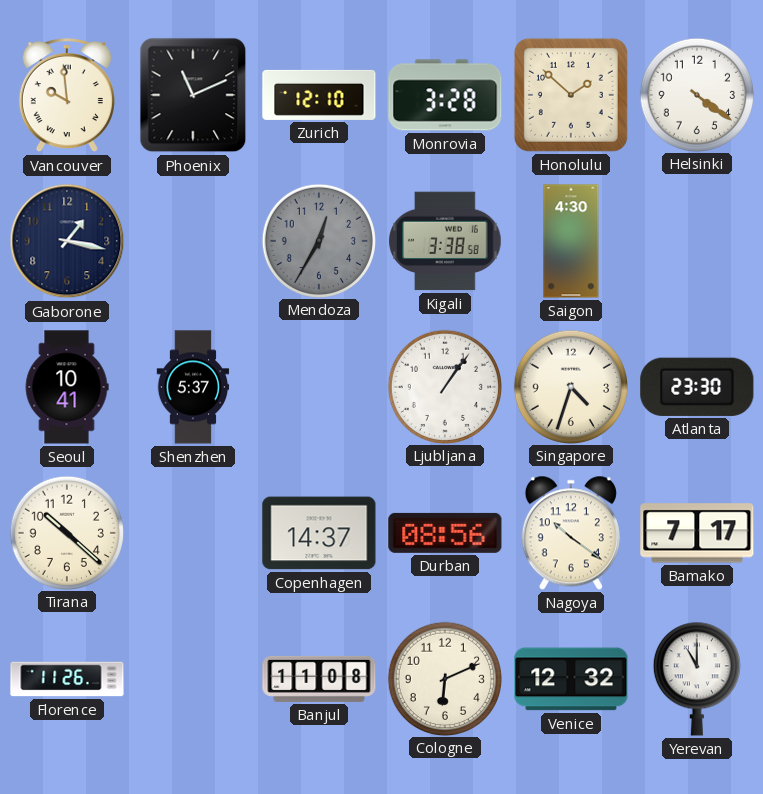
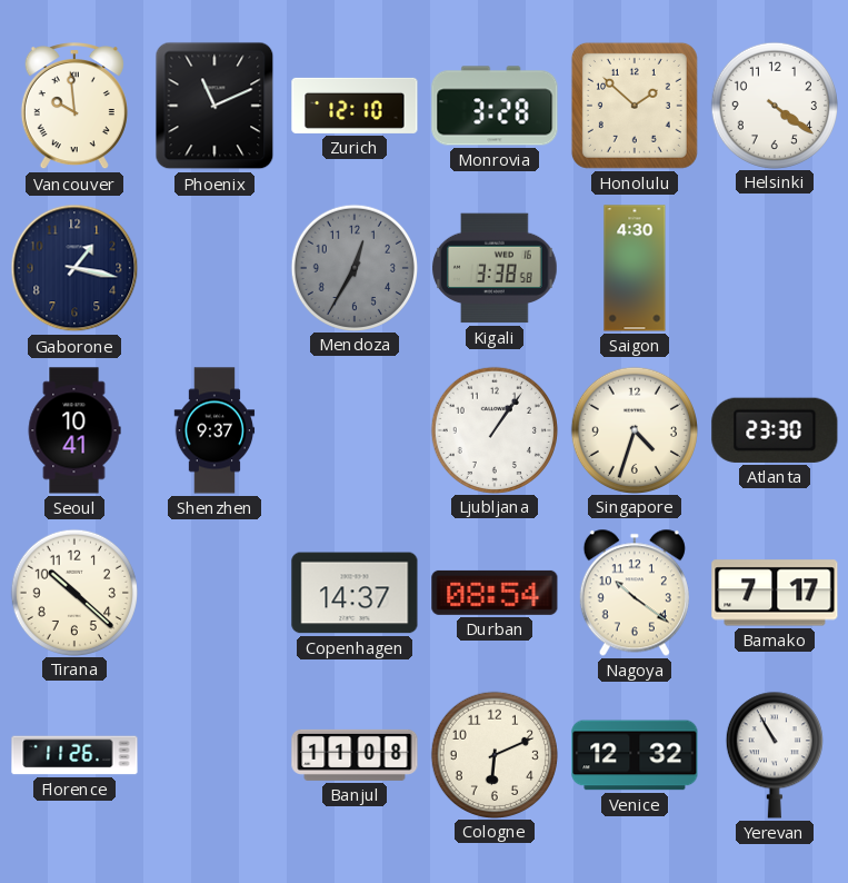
Shenzhen: 5:37 -> 9:37 (215, 430)
Durban: 08:56 -> 08:54 (495, 593)
Yerevan: 11:00 -> 10:55 (775, 755)
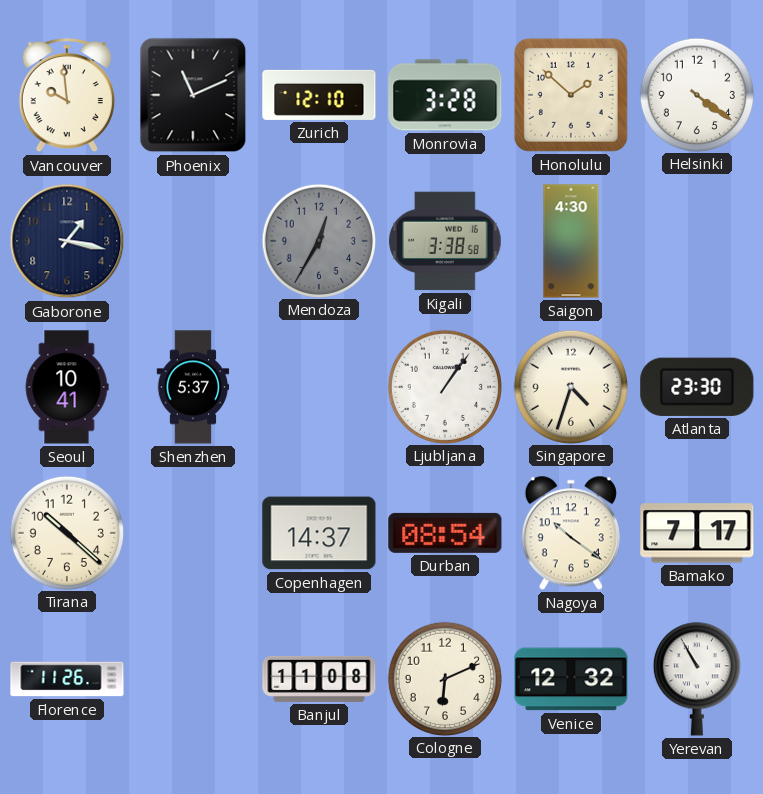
Shenzhen: 9:37 -> 5:37 (193, 387)
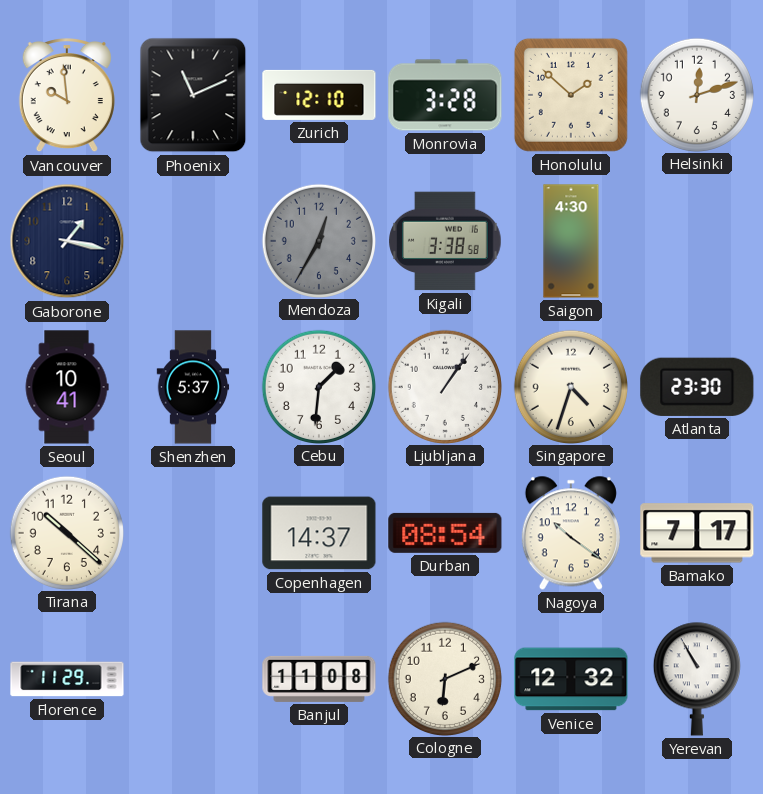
Helsinki: 4:21 -> 12:12 (696, 94)
Cebu: none -> 1:31 (318, 386)
Florence: 11:26 -> 11:29 (67, 679)
